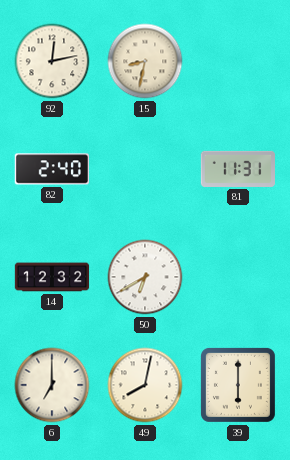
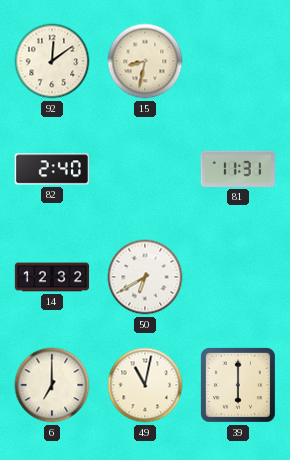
92: 12:13 -> 12:09 (52, 61)
49: 8:02 -> 11:02 (145, 385)
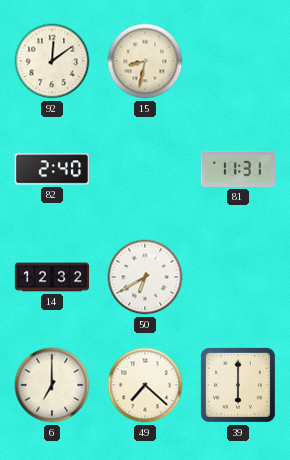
49: 11:02 -> 7:22 (145, 385)
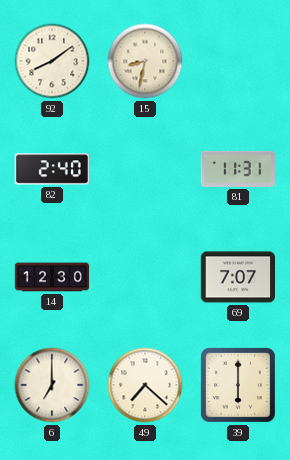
92: 12:09 -> 8:09 (52, 61)
14: 12:32 -> 12:30 (52, 277)
50: 6:40 -> none (145, 277)
69: none -> 7:07 (237, 277)
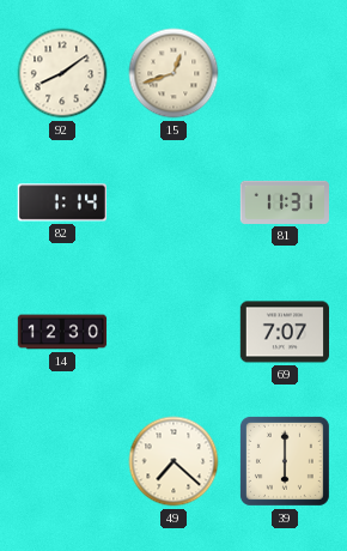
15: 8:32 -> 12:42 (173, 73)
82: 2:40 -> 1:14 (62, 202)
6: 7:00 -> none (52, 385)
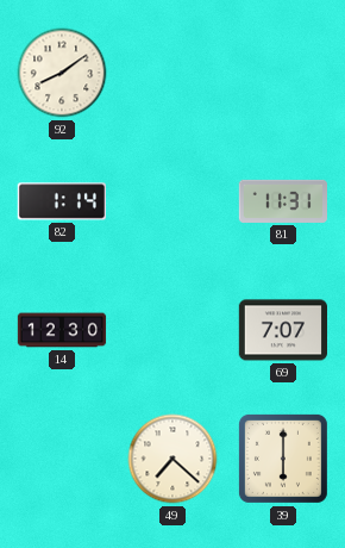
15: 12:42 -> none (173, 73)
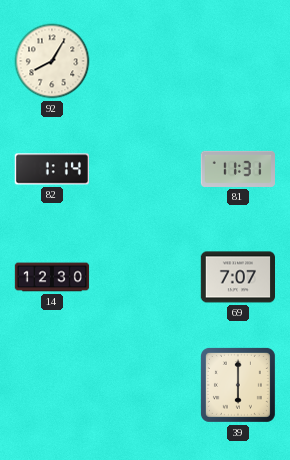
92: 8:09 -> 8:05 (52, 61)
49: 7:22 -> none (172, 459)
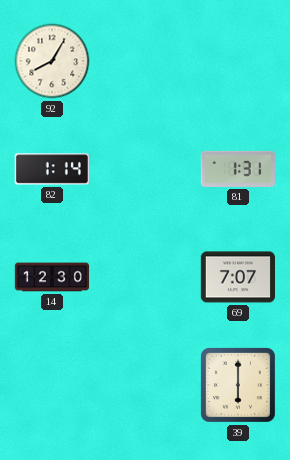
81: 11:31 -> 1:31 (237, 169)
